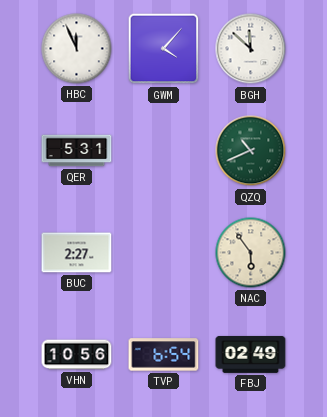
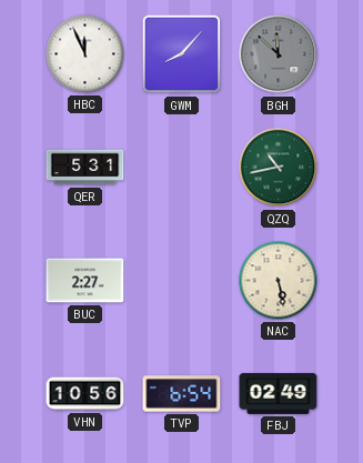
GWM: 4:07 -> 8:07 (182, 54)
BGH dial: white -> grey (279, 54)
QZQ: 10:41 -> 10:43 (279, 168)
NAC: 5:54 -> 5:28 (279, 281)
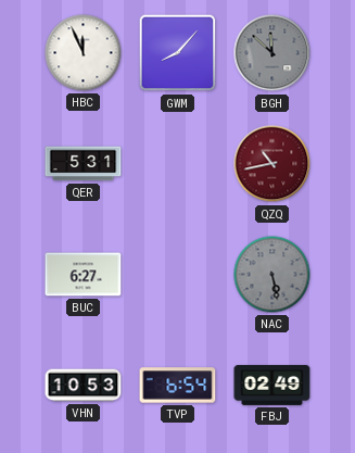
QZQ dial: green -> burgundy (272, 164)
BUC: 2:27 -> 6:27 (84, 275)
NAC dial: cream -> grey (272, 275)
VHN: 10:56 -> 10:53 (84, 386)
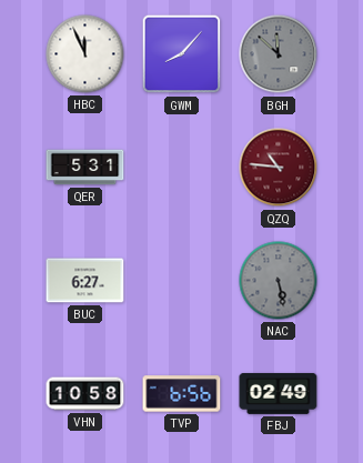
QZQ: 10:43 -> 10:46 (279, 168)
VHN: 10:53 -> 10:58 (85, 394)
TVP: 6:54 -> 6:56 (182, 394)
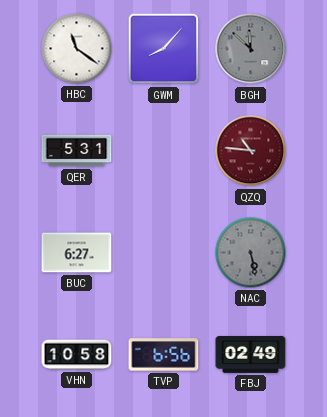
HBC: 11:56 -> 11:21 (77, 49)
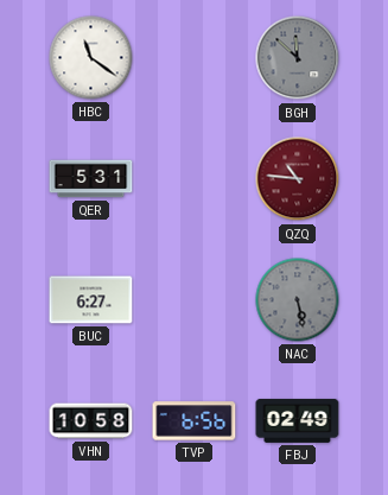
GWM: 8:07 -> none (164, 49)
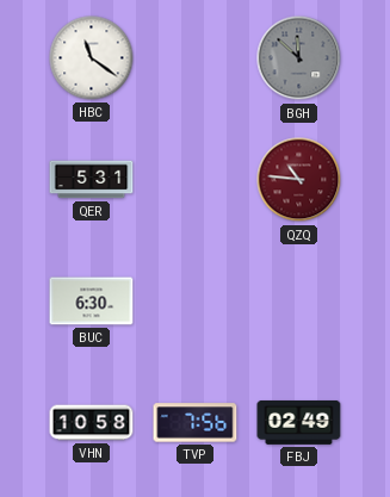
BUC: 6:27 -> 6:30 (92, 302)
NAC: 5:28 -> none (298, 300)
TVP: 6:56 -> 7:56 (196, 423)
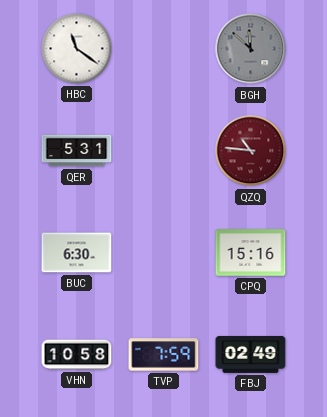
CPQ: none -> 15:16 (251, 253)
TVP: 7:56 -> 7:59 (164, 355)
